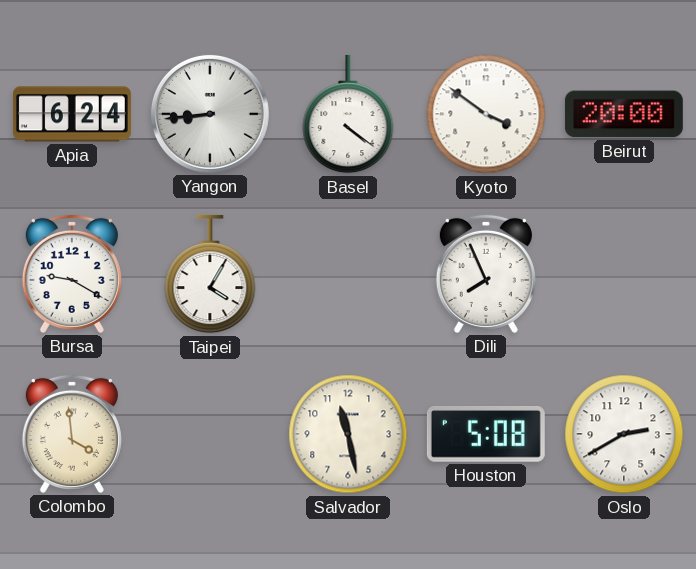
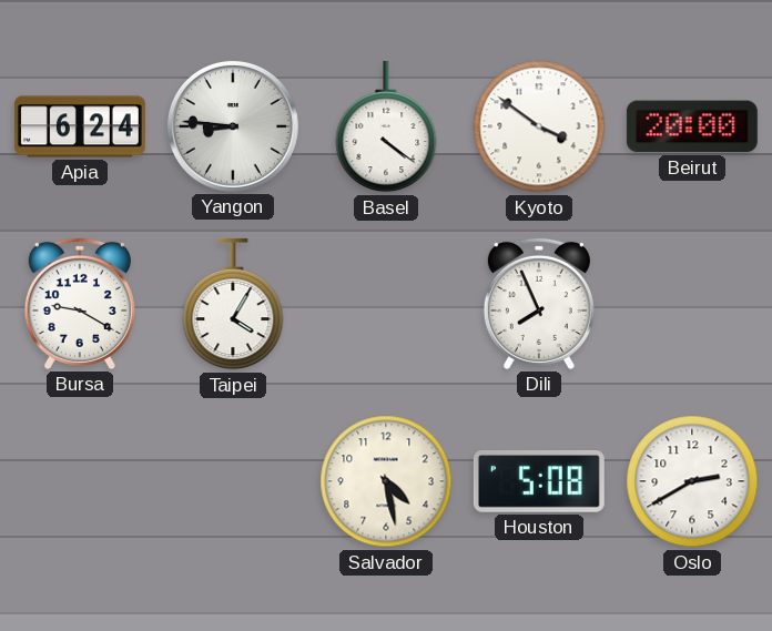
Yangon: 8:44 -> 8:46 (233, 126)
Colombo: 3:59 -> none (72, 434)
Salvador: 11:28 -> 4:28 (386, 481)
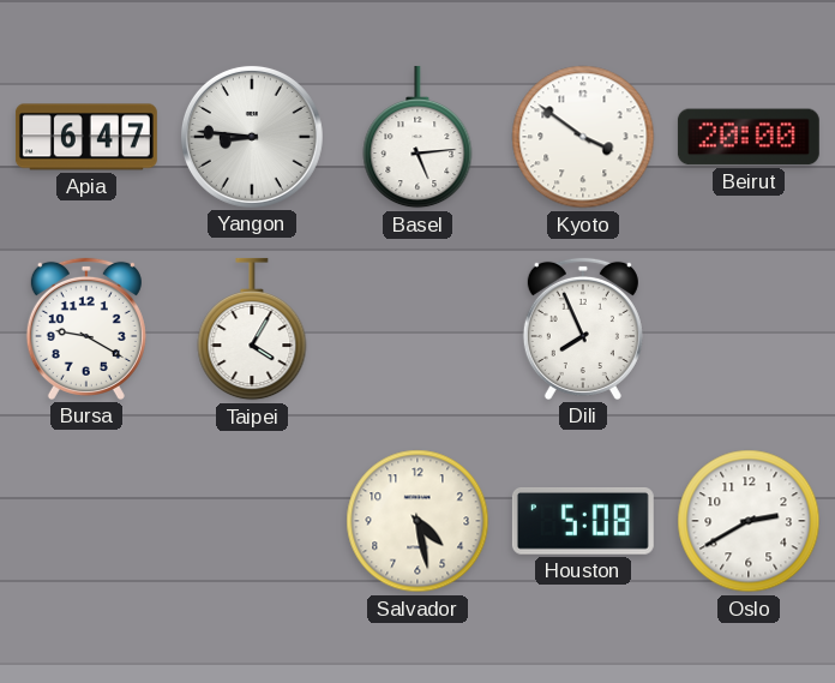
Apia: 6:24 -> 6:47 (86, 137)
Basel: 4:21 -> 5:14 (417, 137)
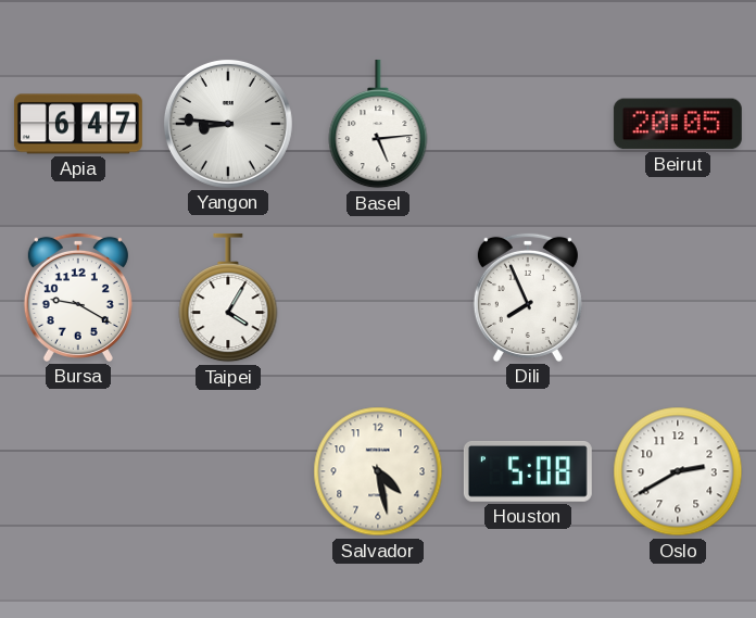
Kyoto: 3:51 -> none (583, 137)
Beirut: 20:00 -> 20:05 (678, 124)
